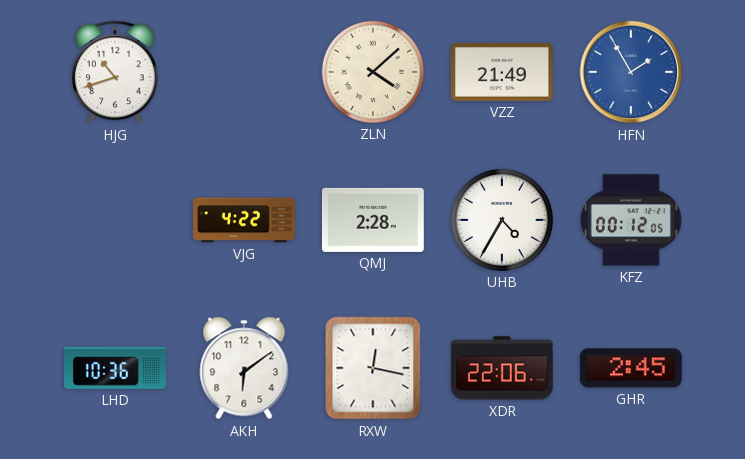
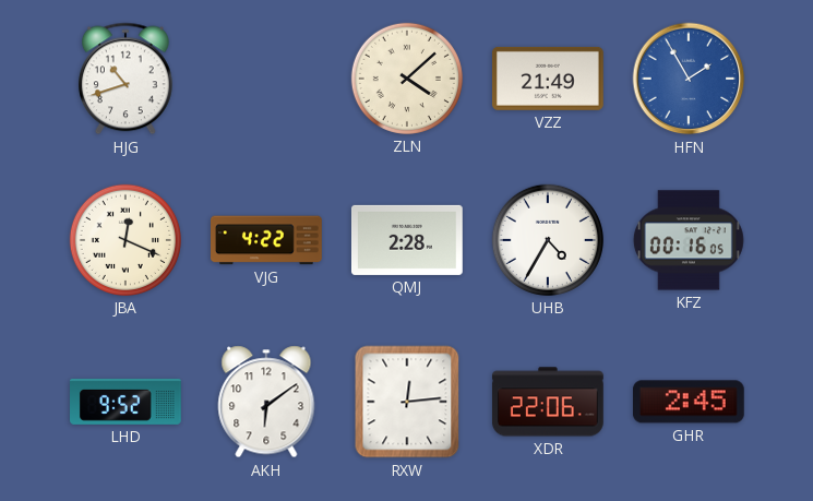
JBA: none -> 12:19 (125, 240)
KFZ: 00:12 -> 00:16 (689, 240)
LHD: 10:36 -> 9:52 (127, 402)
RXW: 12:17 -> 12:14 (407, 402)
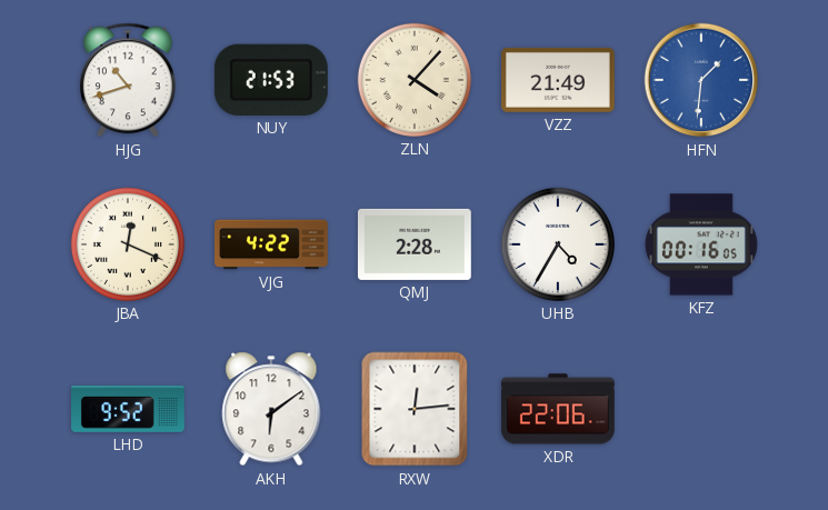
NUY: none -> 21:53 (271, 80)
ZLN: 4:08 -> 4:07 (415, 80)
HFN: 1:55 -> 1:31 (701, 80)
GHR: 2:45 -> none (689, 402)
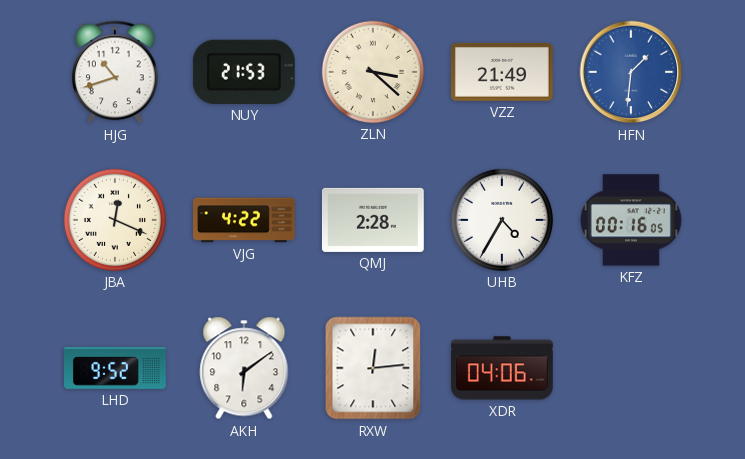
ZLN: 4:07 -> 3:22 (373, 72)
XDR: 22:06 -> 04:06 (502, 368)
